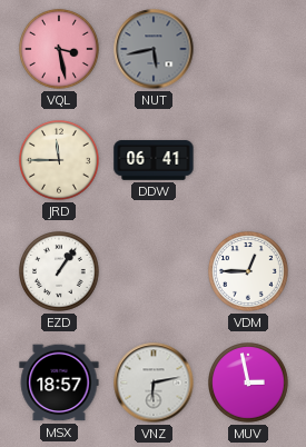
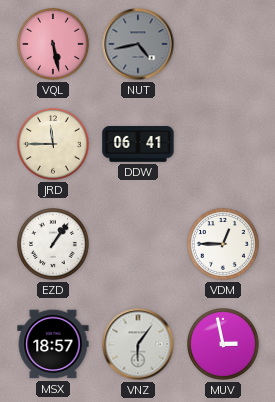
VQL: 3:28 -> 5:28 (54, 45)
NUT: 5:43 -> 4:43 (138, 44)
VNZ: 6:13 -> 6:06 (138, 344)
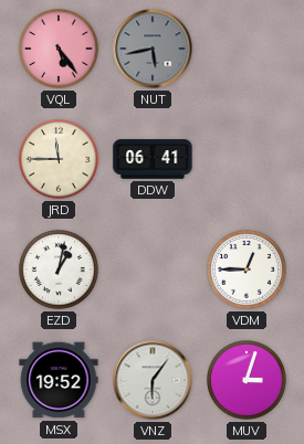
VQL: 5:28 -> 5:24 (60, 50)
NUT: 4:43 -> 5:43 (153, 49)
EZD: 1:06 -> 1:02 (60, 271)
MSX: 18:57 -> 19:52 (59, 380)
MUV: 2:58 -> 3:03 (248, 381)
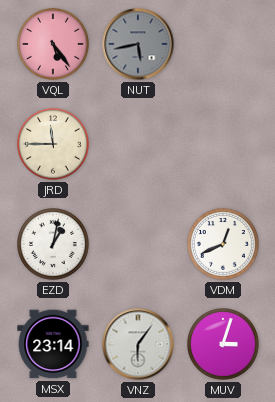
DDW: 06:41 -> none (153, 159)
VDM: 12:45 -> 12:41 (224, 245)
MSX: 19:52 -> 23:14 (53, 344)
